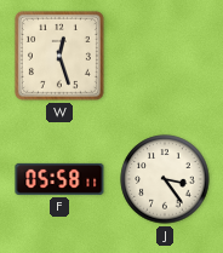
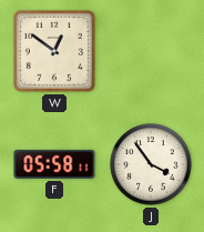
W: 12:27 -> 12:51 (54, 51)
J: 3:24 -> 3:54 (151, 164)
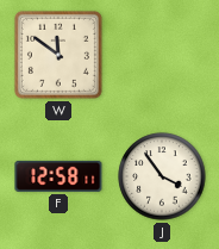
W: 12:51 -> 11:51 (58, 55)
F: 05:58 -> 12:58 (58, 176)
